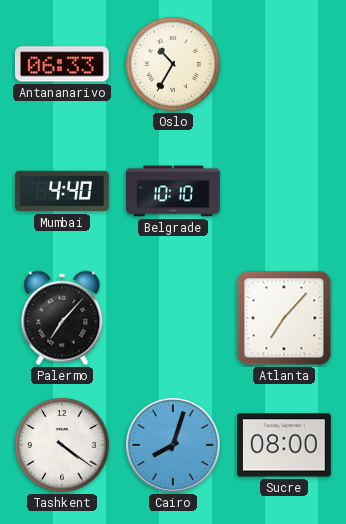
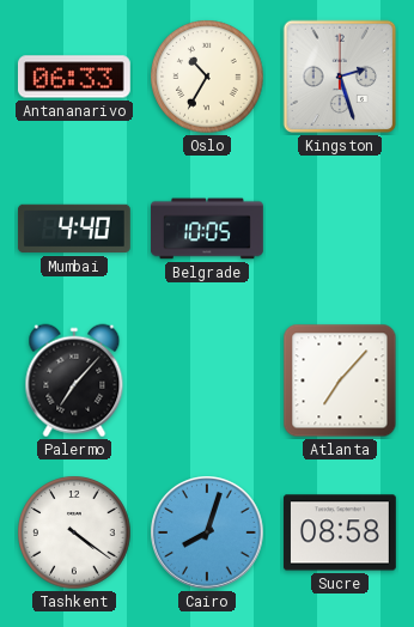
Kingston: none -> 2:27 (340, 77)
Belgrade: 10:10 -> 10:05 (208, 229)
Sucre: 08:00 -> 08:58 (340, 532)
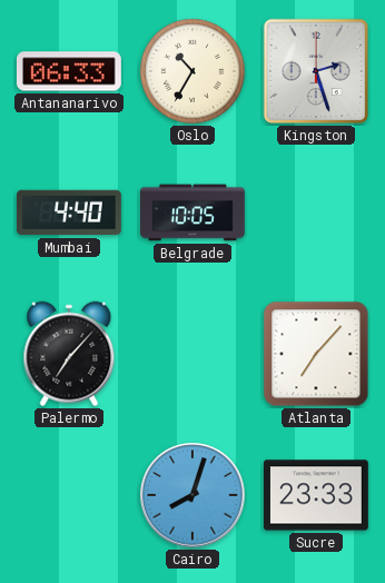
Tashkent: 4:21 -> none (74, 532)
Sucre: 08:58 -> 23:33 (316, 495)
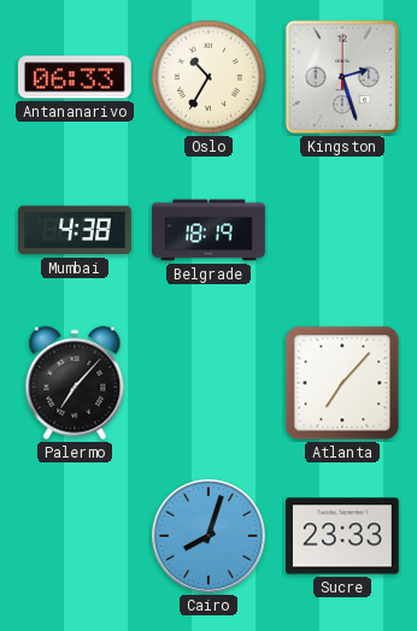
Mumbai: 4:40 -> 4:38 (75, 230)
Belgrade: 10:05 -> 18:19 (210, 230)
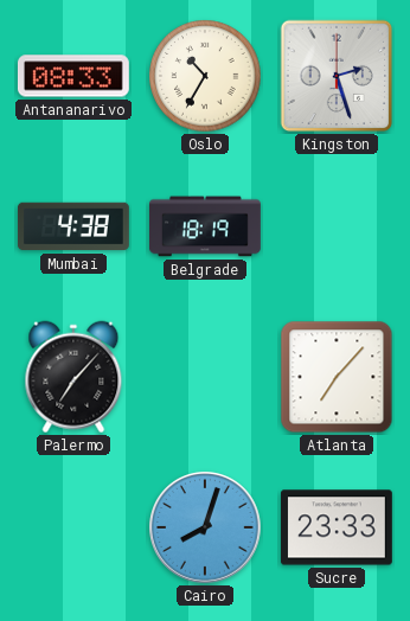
Antananarivo: 06:33 -> 08:33 (73, 76)
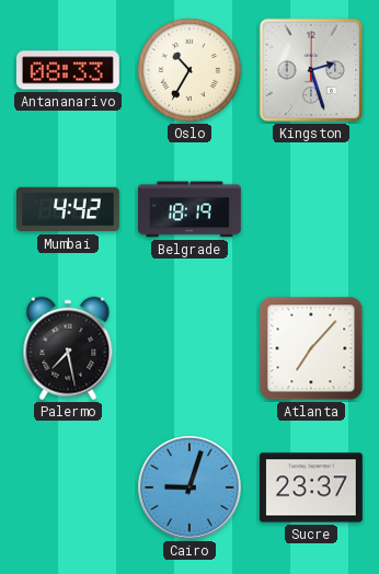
Mumbai: 4:38 -> 4:42 (68, 209)
Palermo: 7:07 -> 7:28 (68, 348)
Cairo: 8:03 -> 9:03 (191, 489)
Sucre: 23:33 -> 23:37 (311, 487)
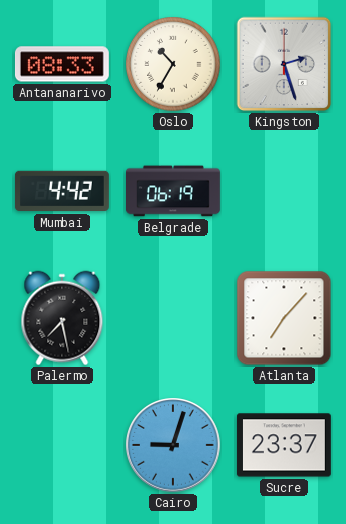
Belgrade: 18:19 -> 06:19 (174, 191)
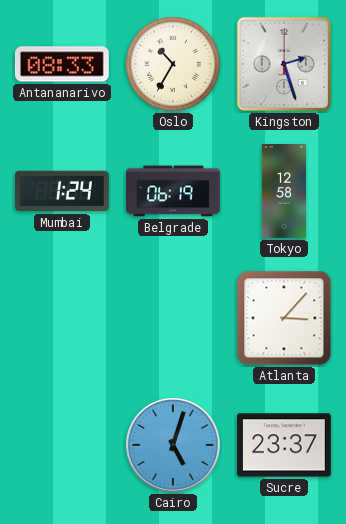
Mumbai: 4:42 -> 1:24 (62, 191)
Tokyo: none -> 12:58 (283, 192)
Palermo: 7:28 -> none (62, 318)
Atlanta: 7:07 -> 3:07 (284, 318)
Cairo: 9:03 -> 5:03 (174, 446)
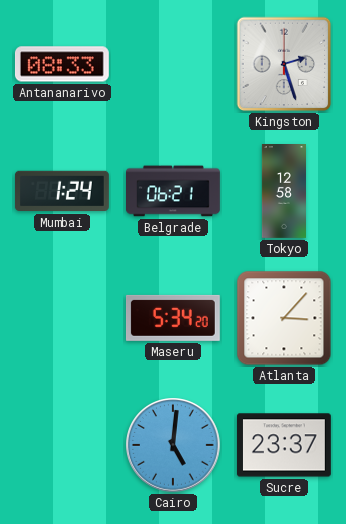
Oslo: 10:35 -> none (173, 64)
Belgrade: 06:19 -> 06:21 (174, 191)
Maseru: none -> 5:34 (173, 318)
Cairo: 5:03 -> 5:01 (174, 446)
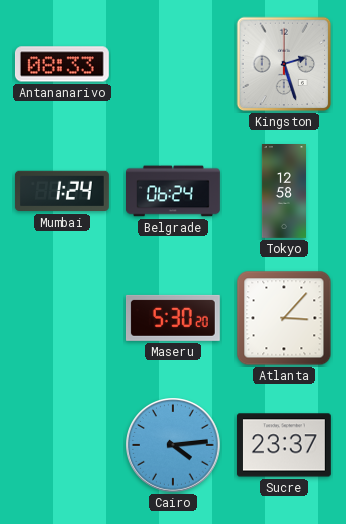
Belgrade: 06:21 -> 06:24 (174, 191)
Maseru: 5:34 -> 5:30 (173, 318)
Cairo: 5:01 -> 4:14 (174, 446)
